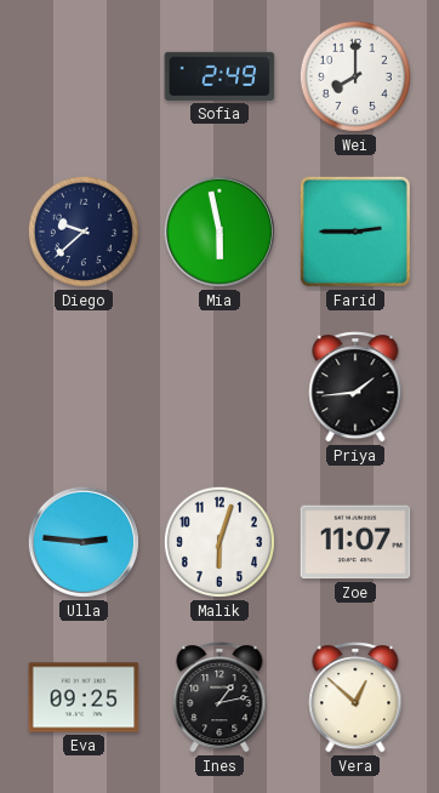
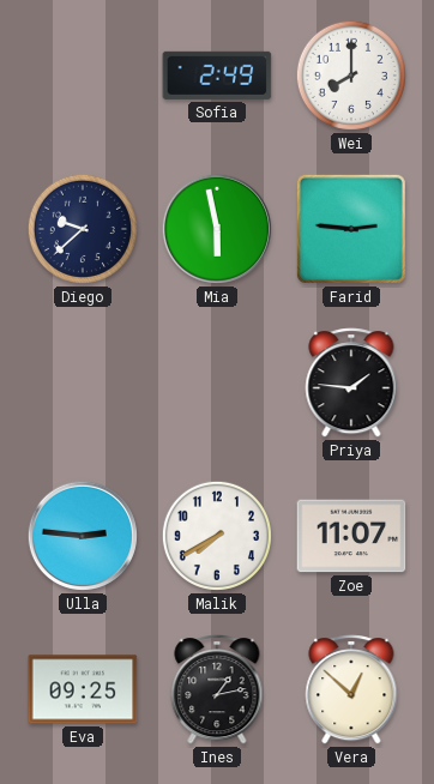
Farid: 2:45 -> 2:46 (351, 229)
Priya: 1:44 -> 1:46 (351, 382)
Malik: 6:03 -> 7:40 (217, 536)
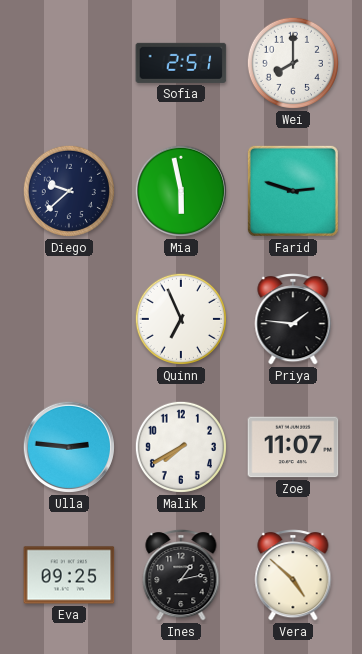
Sofia: 2:49 -> 2:51 (181, 63)
Farid: 2:46 -> 2:48 (293, 191)
Quinn: none -> 6:56 (181, 319)
Vera: 12:52 -> 4:52 (293, 575)
